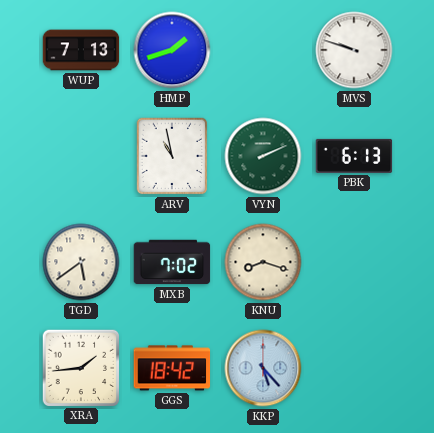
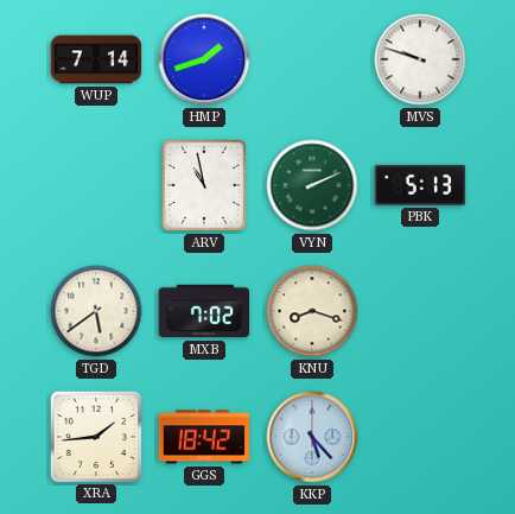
WUP: 7:13 -> 7:14 (96, 59)
PBK: 6:13 -> 5:13 (420, 185)
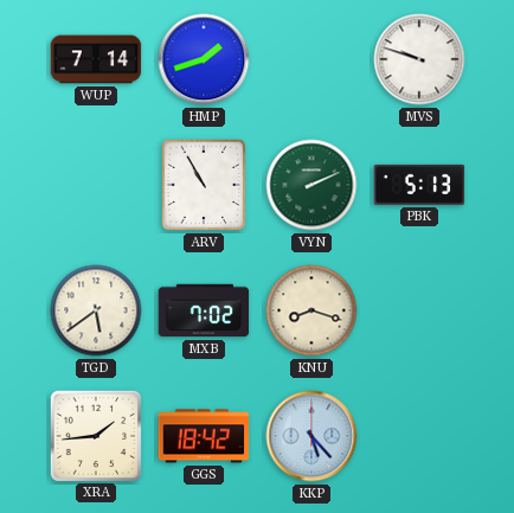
ARV: 10:58 -> 10:55 (204, 185)
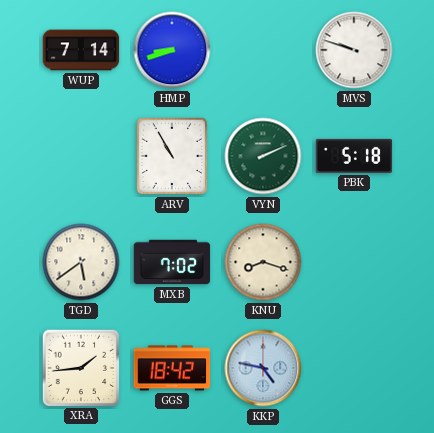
HMP: 1:42 -> 8:42 (172, 50)
PBK: 5:13 -> 5:18 (354, 156)
KKP: 5:23 -> 4:47 (263, 368)
